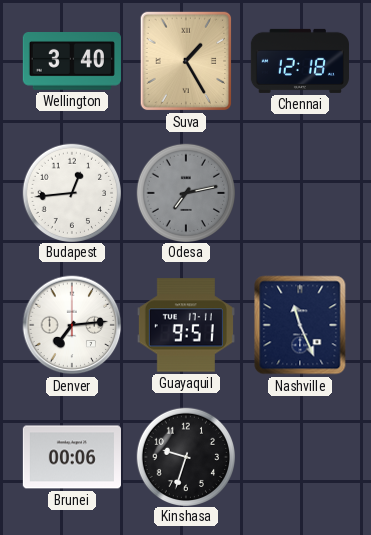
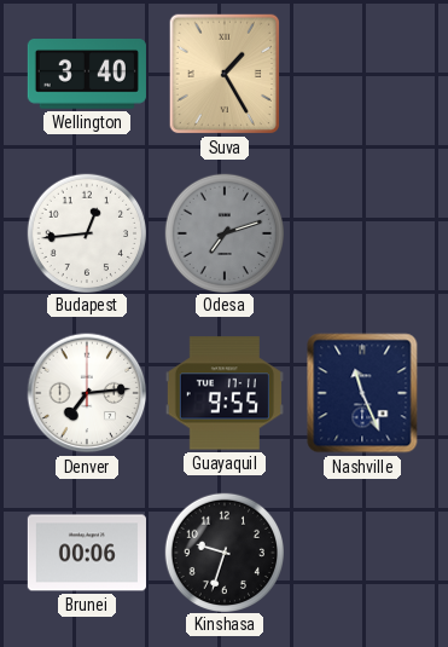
Chennai: 12:18 -> none (300, 61)
Odesa: 7:13 -> 7:12 (223, 232)
Guayaquil: 9:51 -> 9:55 (225, 393)
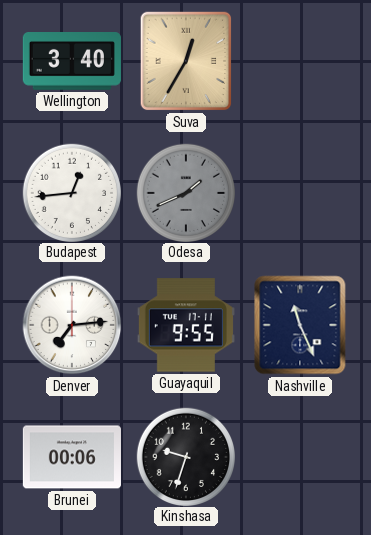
Suva: 1:25 -> 12:35 (186, 61)
Odesa: 7:12 -> 1:41 (185, 192)
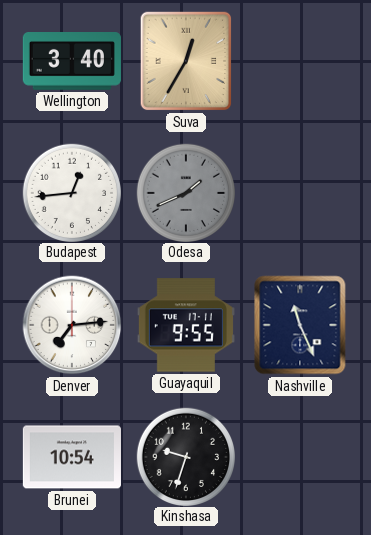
Brunei: 00:06 -> 10:54 (72, 457)
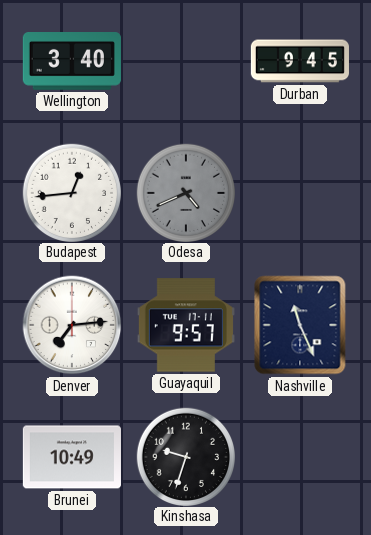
Suva: 12:35 -> none (186, 61)
Durban: none -> 9:45 (299, 61)
Odesa: 1:41 -> 4:41 (185, 192)
Guayaquil: 9:55 -> 9:57 (186, 325)
Brunei: 10:54 -> 10:49 (72, 457)
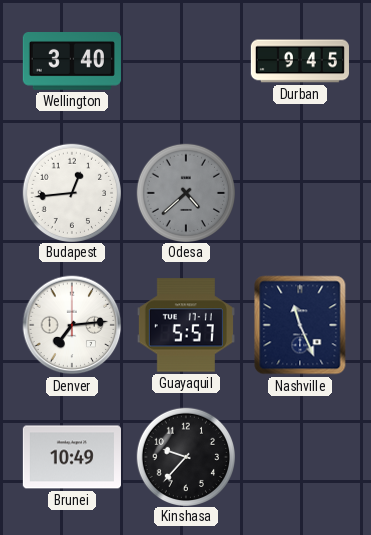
Odesa: 4:41 -> 4:38 (185, 192)
Guayaquil: 9:57 -> 5:57 (186, 325)
Kinshasa: 9:33 -> 9:37 (185, 456)
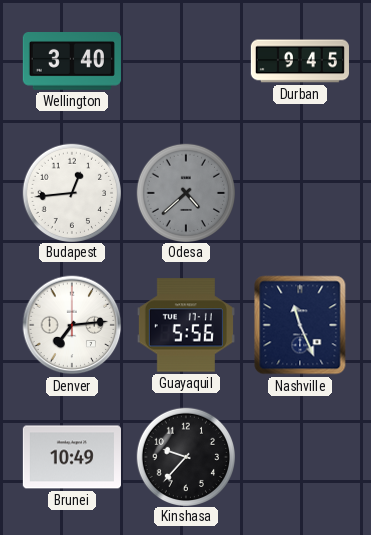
Guayaquil: 5:57 -> 5:56 (186, 325)
